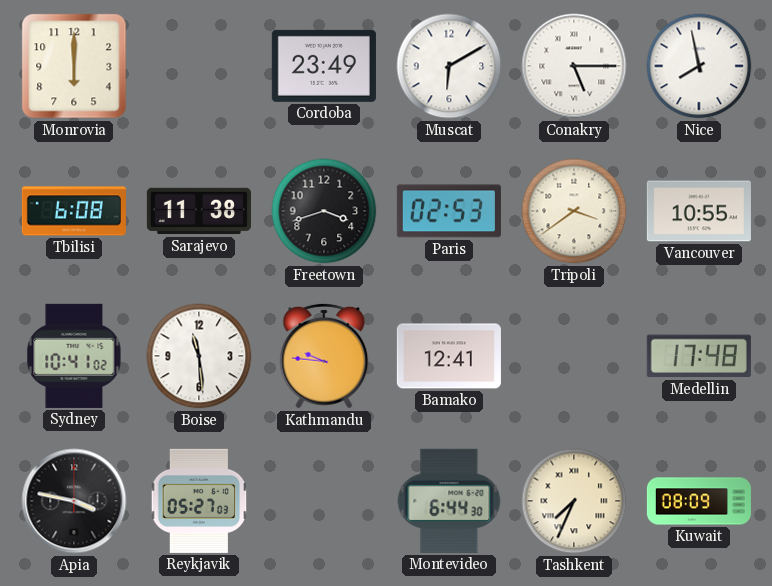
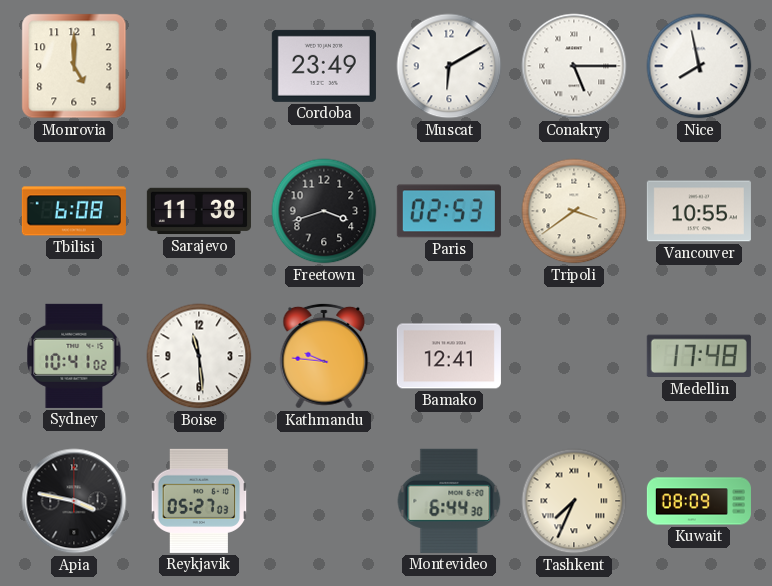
Monrovia: 6:00 -> 5:00 (74, 66)
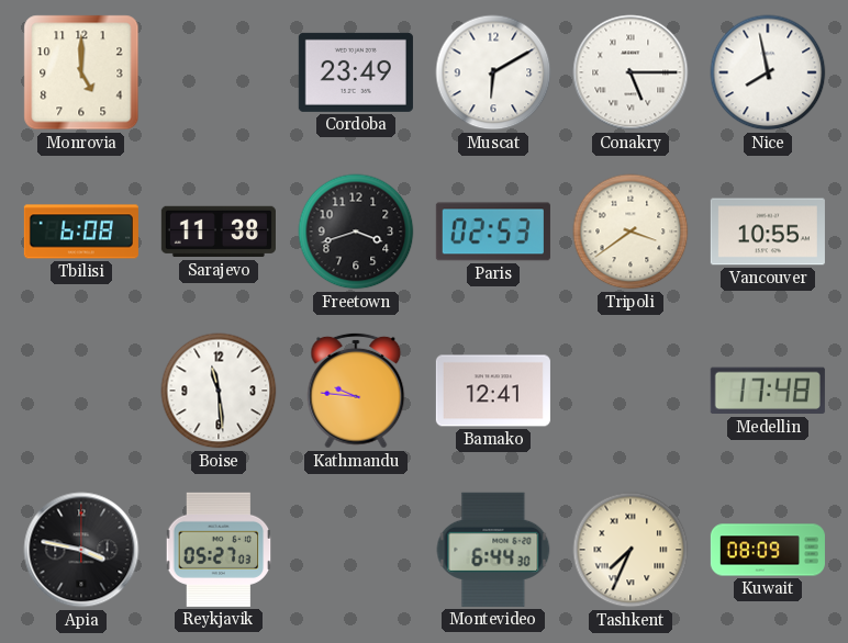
Sydney: 10:41 -> none (74, 356)
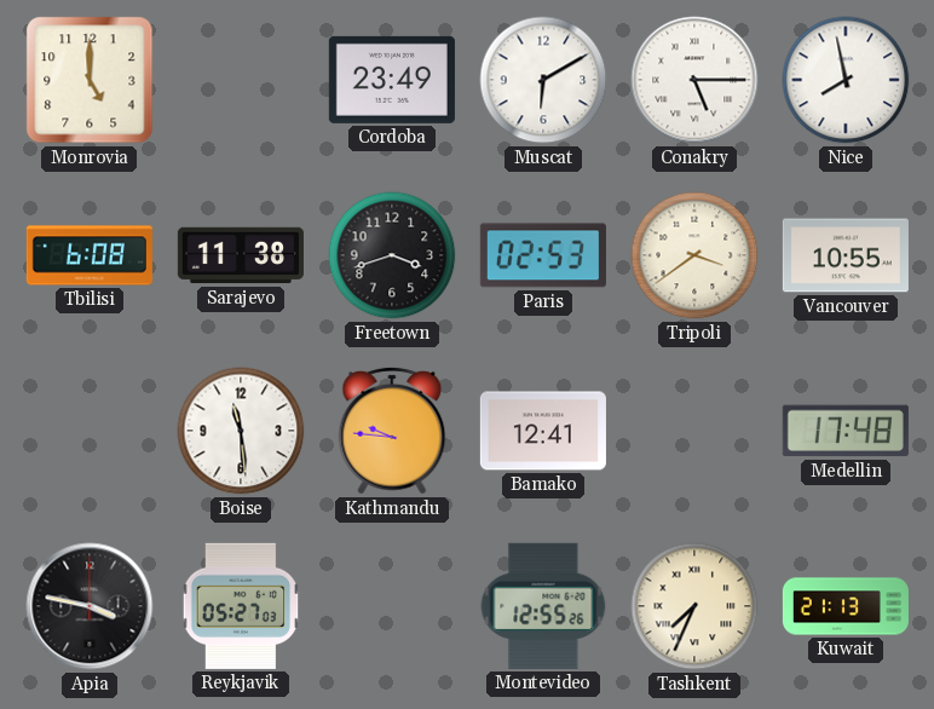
Montevideo: 6:44 -> 12:55 (543, 606)
Kuwait: 08:09 -> 21:13 (846, 606)
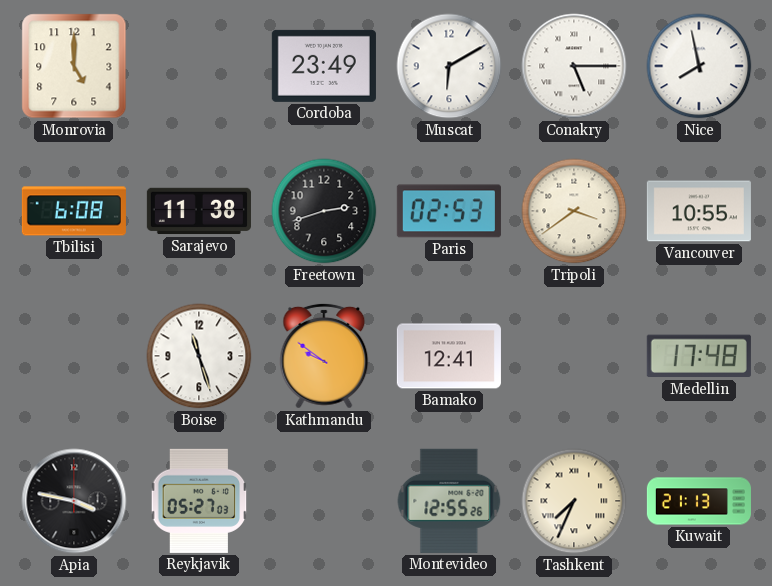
Freetown: 3:42 -> 2:42 (324, 211)
Boise: 11:29 -> 11:27 (199, 356)
Kathmandu: 9:46 -> 9:51 (324, 356)
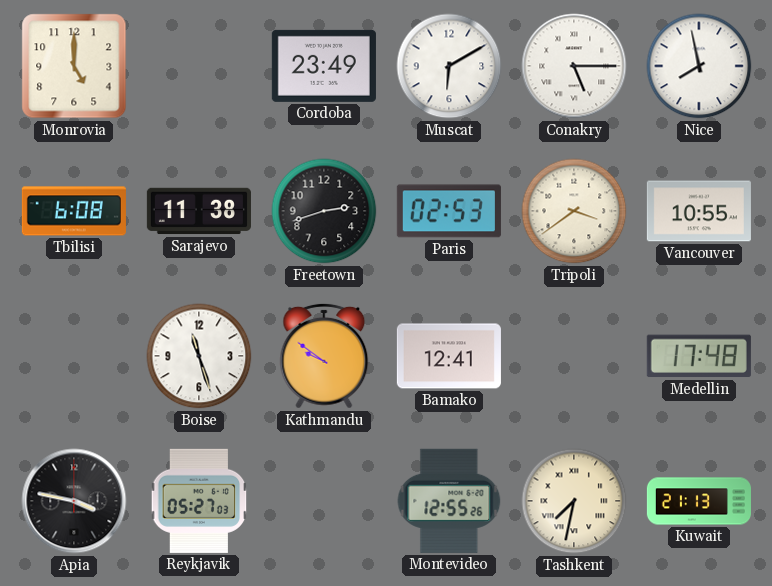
Tashkent: 7:34 -> 7:32 (574, 501)
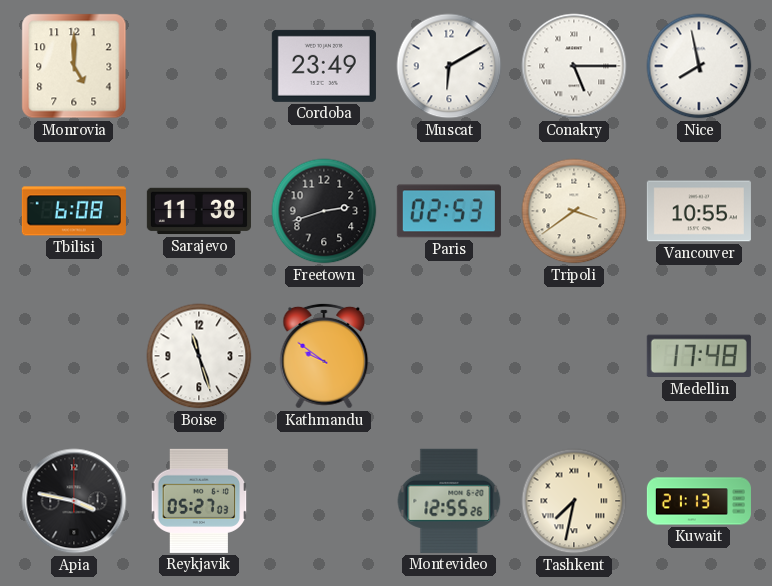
Bamako: 12:41 -> none (449, 356)
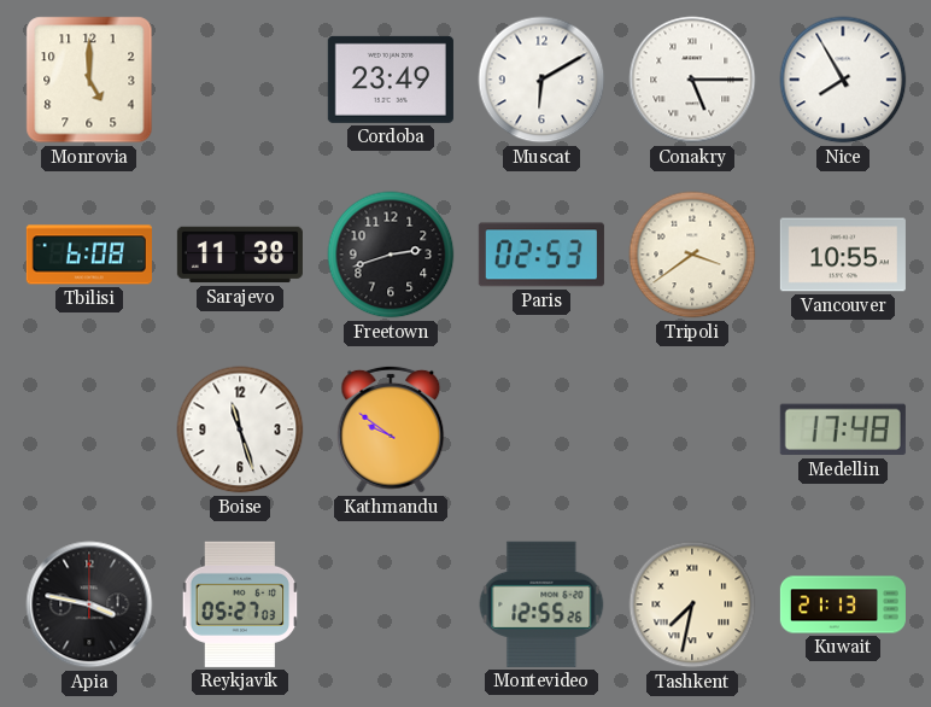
Nice: 7:58 -> 7:55 (843, 80)
